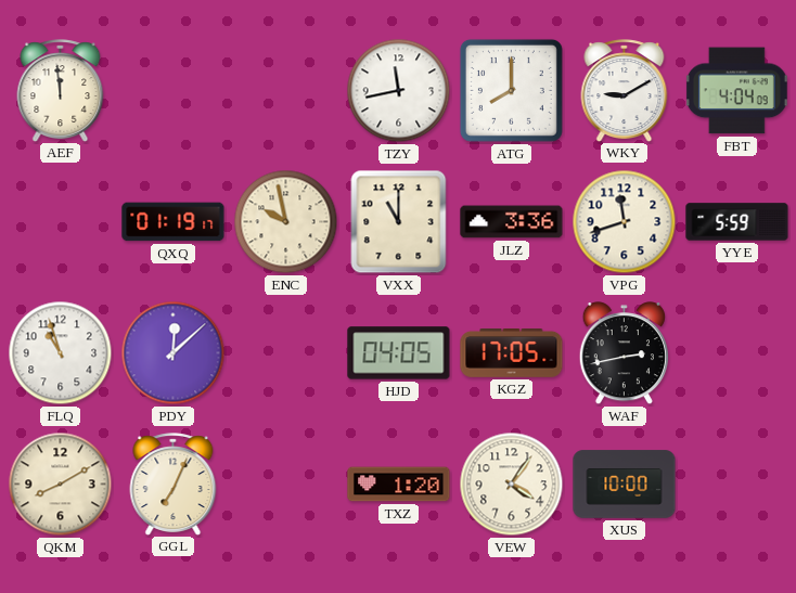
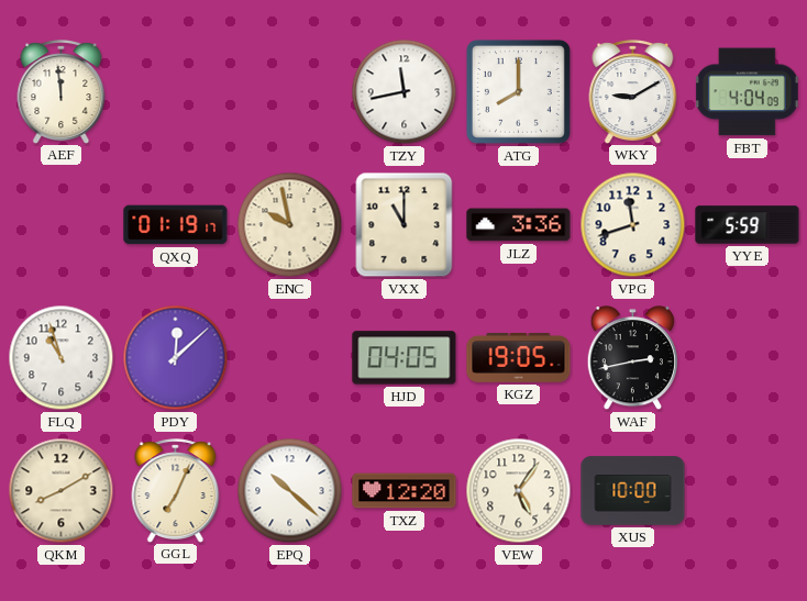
KGZ: 17:05 -> 19:05 (519, 358)
EPQ: none -> 10:22 (290, 491)
TXZ: 1:20 -> 12:20 (405, 491)
VEW: 4:06 -> 5:06 (519, 491)
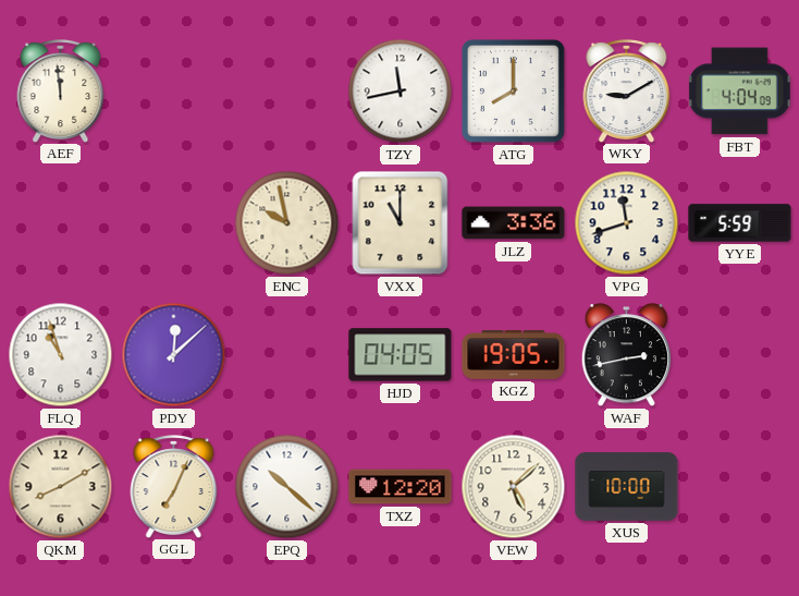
QXQ: 01:19 -> none (176, 225)
VEW: 5:06 -> 5:08 (514, 487)
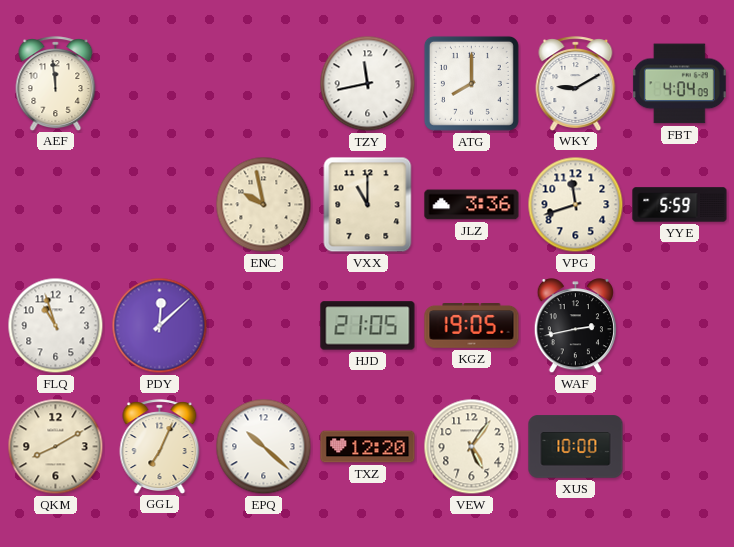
HJD: 04:05 -> 21:05 (368, 326)
VEW: 5:08 -> 5:06 (472, 447)
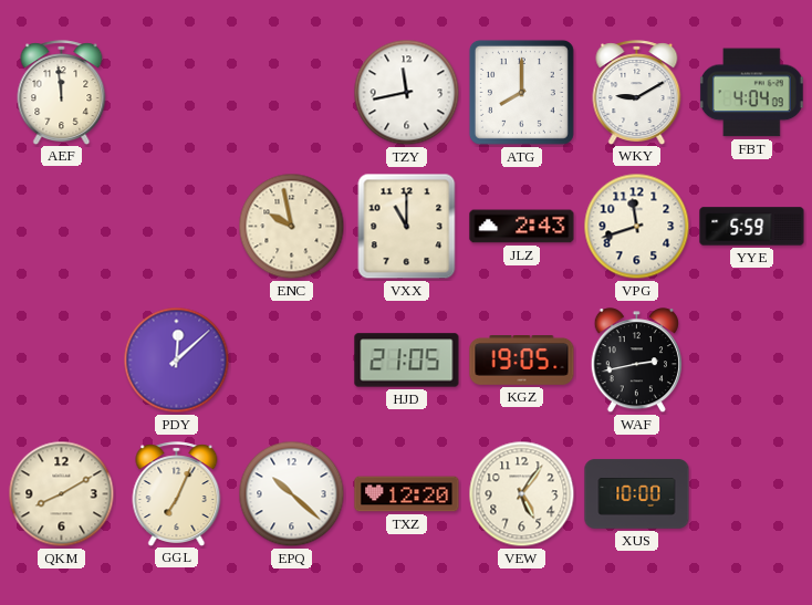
JLZ: 3:36 -> 2:43 (522, 227)
FLQ: 10:57 -> none (56, 326)
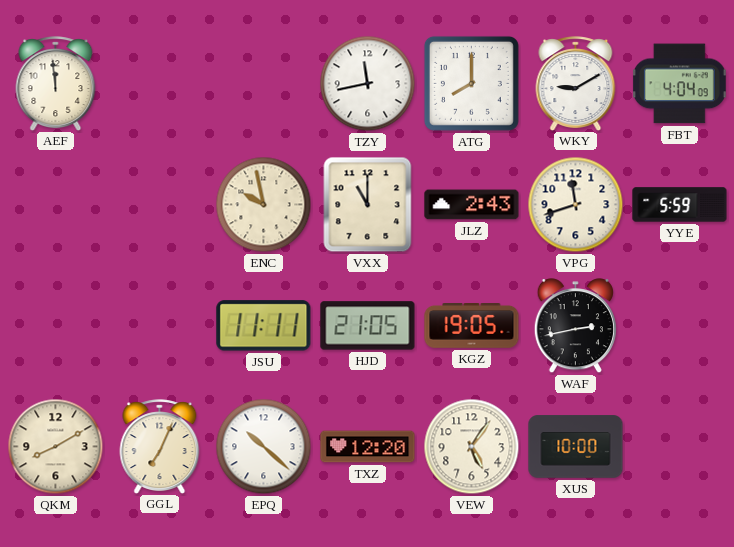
PDY: 12:08 -> none (177, 361)
JSU: none -> 11:11 (264, 326)
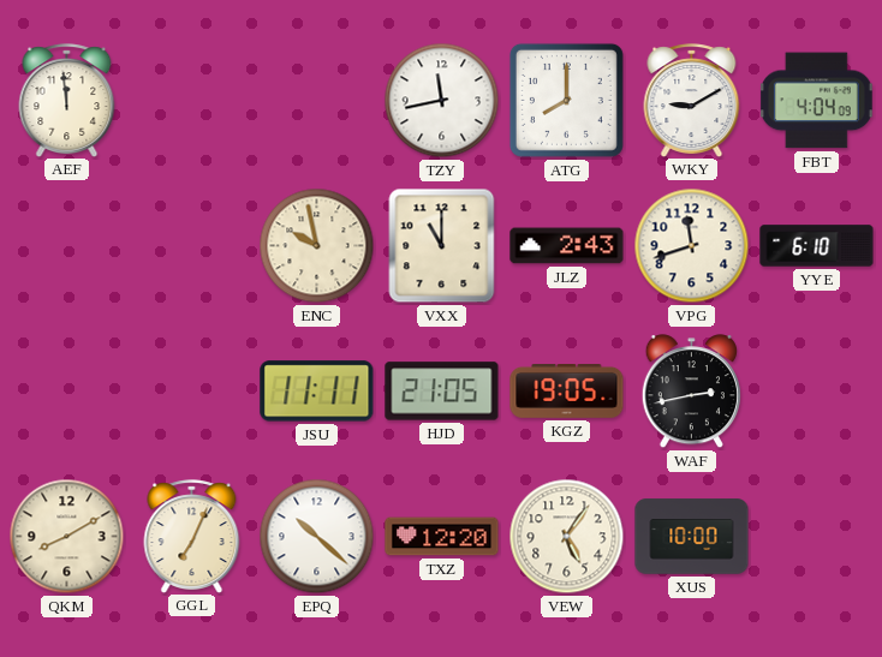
YYE: 5:59 -> 6:10 (817, 246)
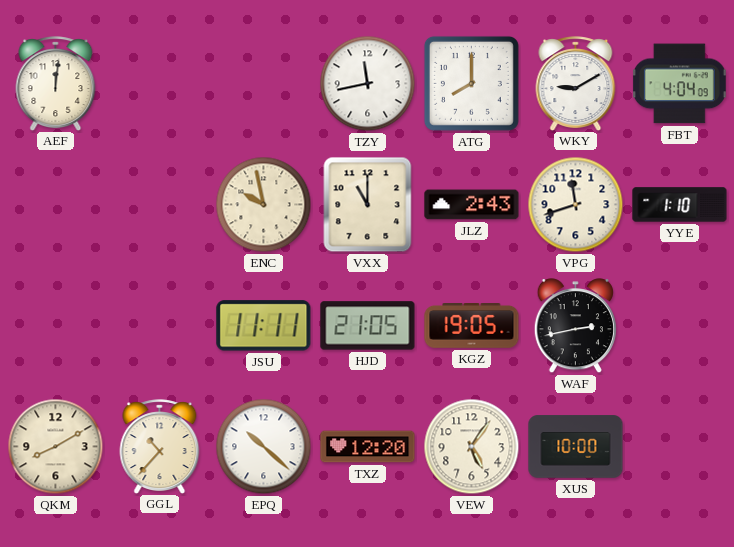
AEF: 11:59 -> 12:01 (56, 83)
YYE: 6:10 -> 1:10 (680, 205)
GGL: 7:04 -> 10:37 (160, 446)
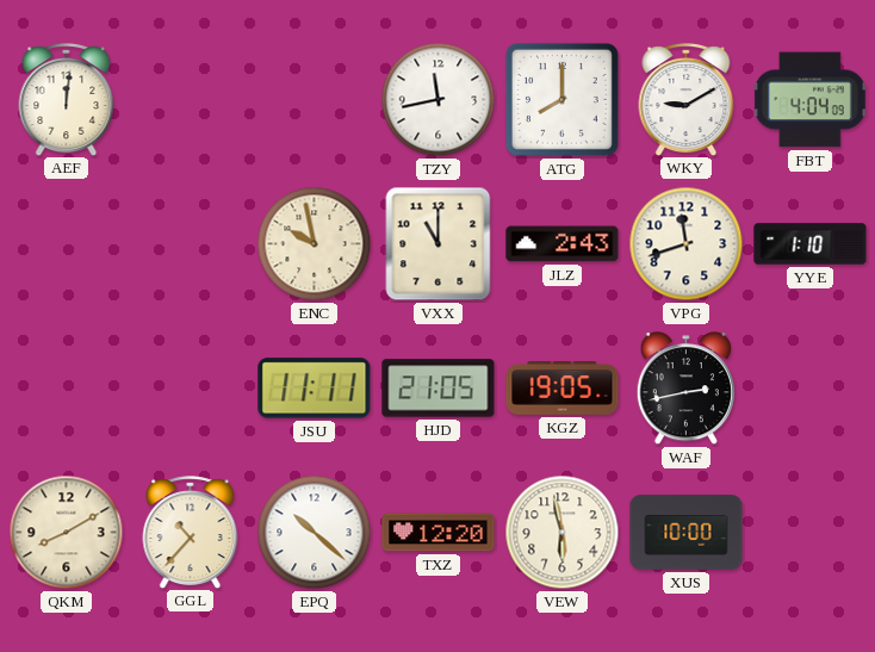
VEW: 5:06 -> 5:58 (563, 533)
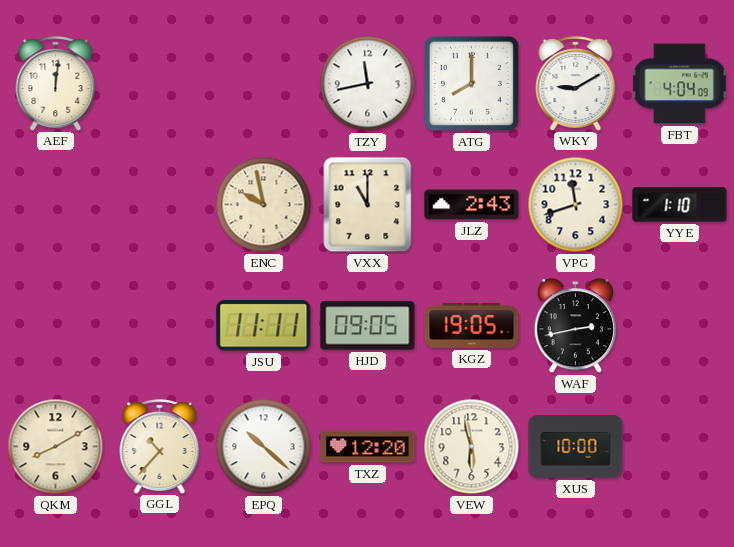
HJD: 21:05 -> 09:05 (368, 326)
